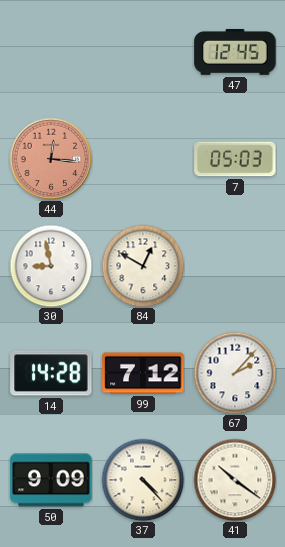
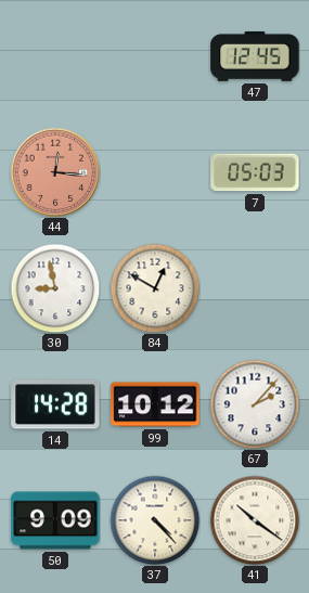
99: 7:12 -> 10:12 (155, 404)
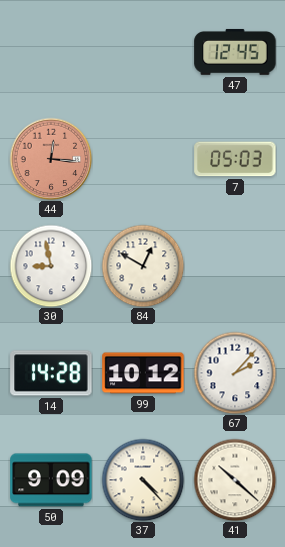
41: 10:21 -> 10:22 (235, 480)
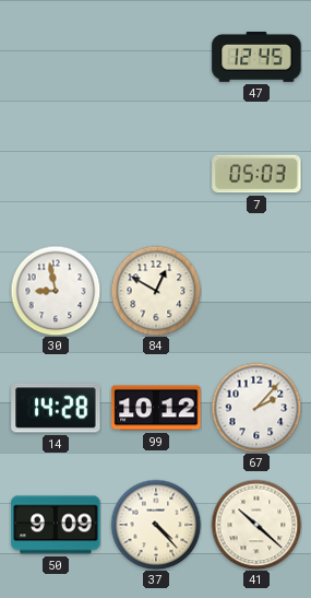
44: 12:16 -> none (51, 159)
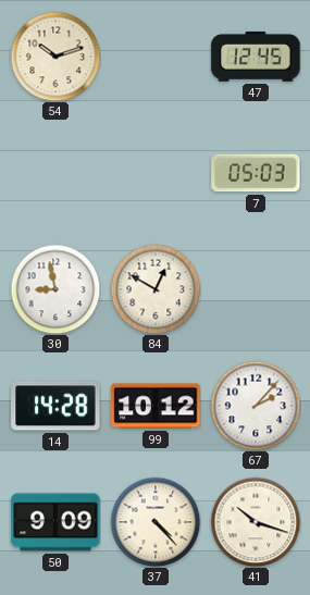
54: none -> 10:12 (55, 57)
41: 10:22 -> 10:18 (256, 522)
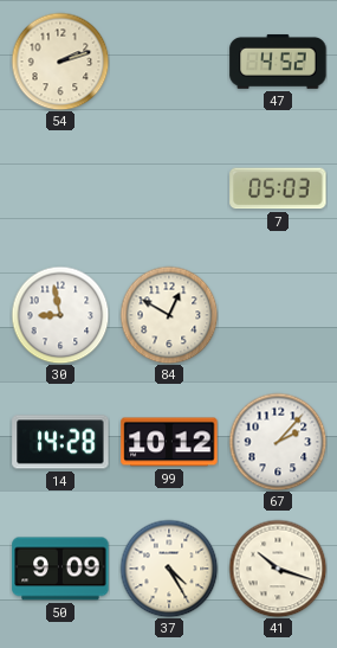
54: 10:12 -> 2:12 (60, 62)
47: 12:45 -> 4:52 (278, 62)
37: 4:23 -> 4:25 (169, 569)
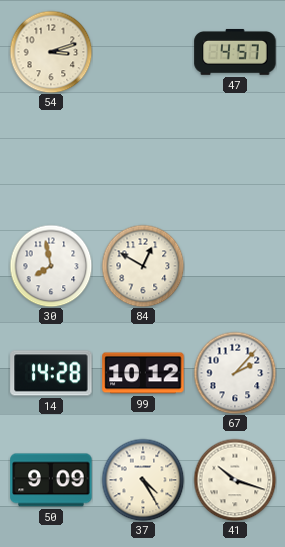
54: 2:12 -> 3:12 (51, 52)
47: 4:52 -> 4:57 (235, 52)
7: 05:03 -> none (278, 188)
30: 8:58 -> 7:58 (51, 266)
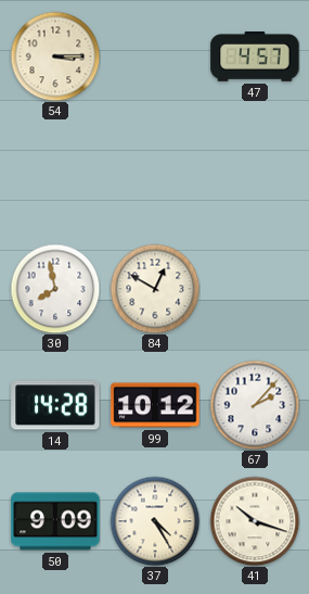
54: 3:12 -> 3:15 (55, 56)
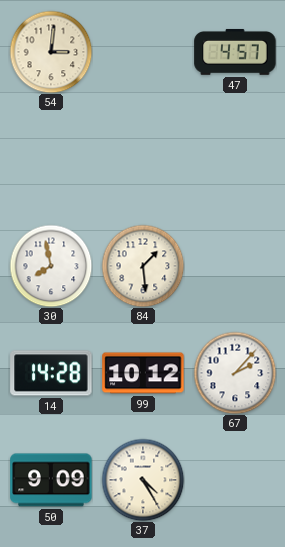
54: 3:15 -> 3:01 (51, 52)
84: 12:50 -> 1:29 (143, 266)
41: 10:18 -> none (255, 521)
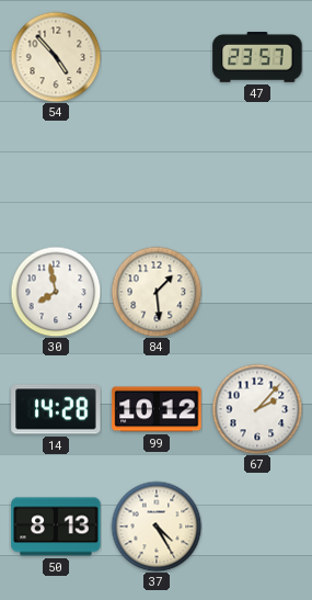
54: 3:01 -> 4:53 (56, 57)
47: 4:57 -> 23:57 (257, 57)
50: 9:09 -> 8:13 (56, 527)
